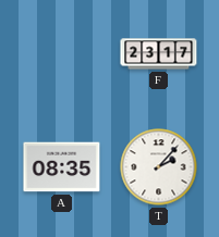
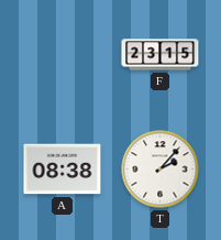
F: 23:17 -> 23:15 (161, 55)
A: 08:35 -> 08:38 (63, 170)
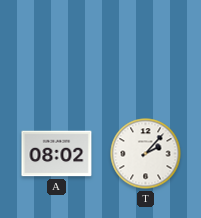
F: 23:15 -> none (161, 55)
A: 08:38 -> 08:02 (57, 154)
